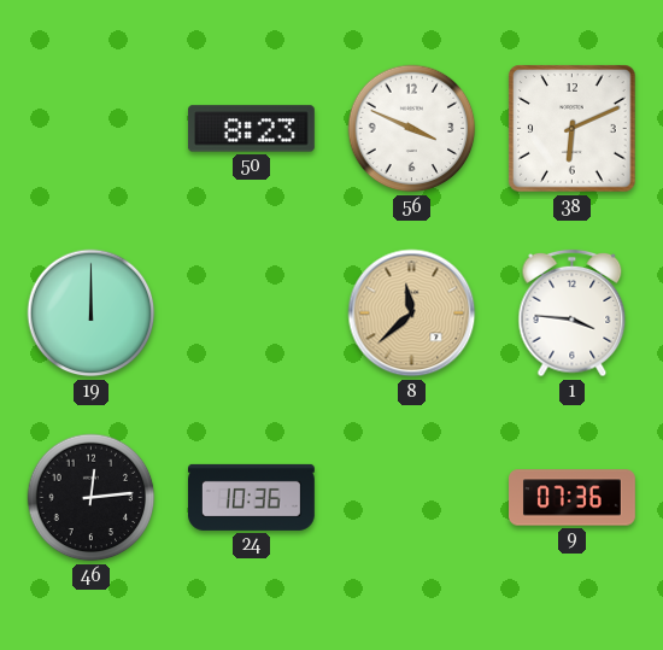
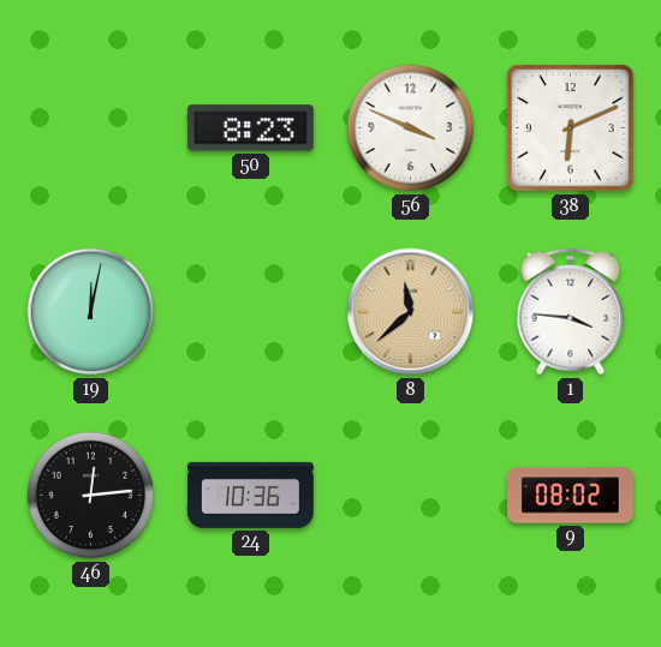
19: 12:00 -> 12:02 (91, 312)
9: 07:36 -> 08:02 (571, 496)
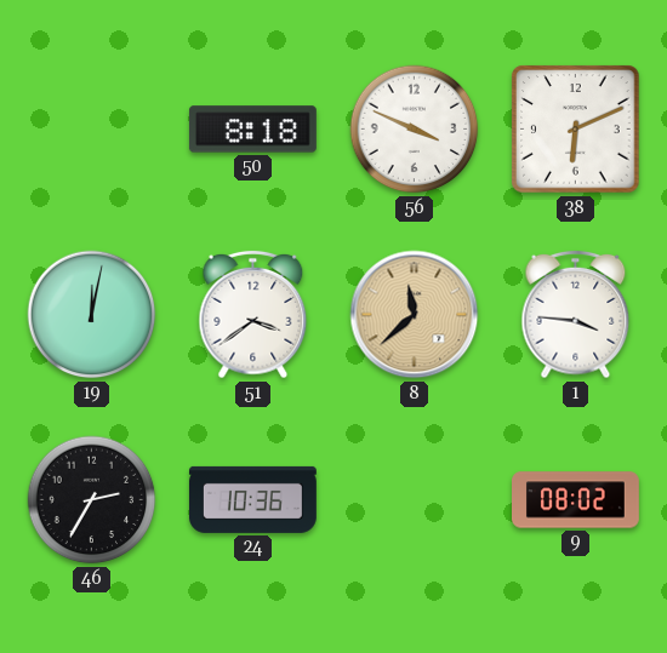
50: 8:23 -> 8:18 (252, 130)
51: none -> 3:39 (253, 315)
46: 12:14 -> 2:35 (92, 500)
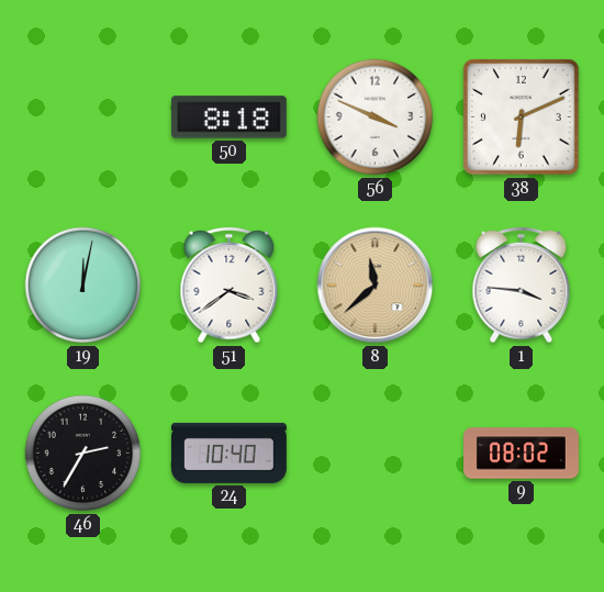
24: 10:36 -> 10:40 (228, 453)
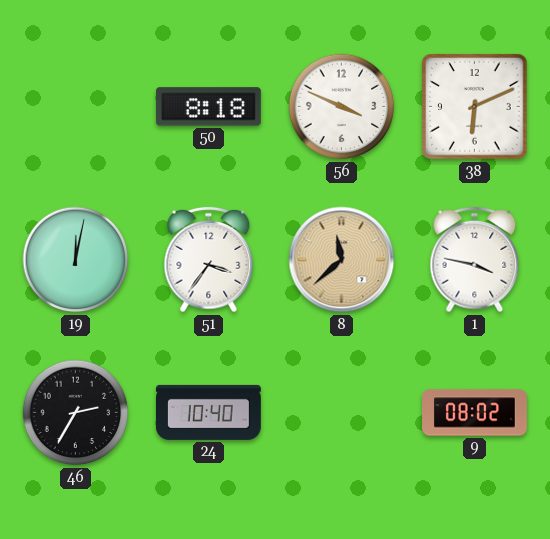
51: 3:39 -> 3:36 (209, 260)
1: 3:46 -> 3:47 (475, 260)
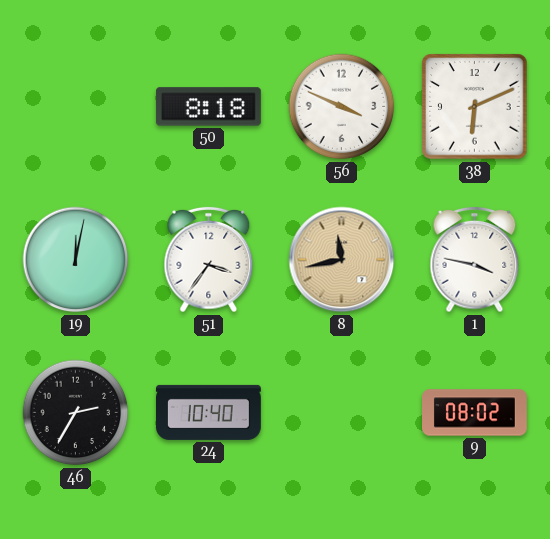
8: 11:38 -> 11:43 (342, 260)
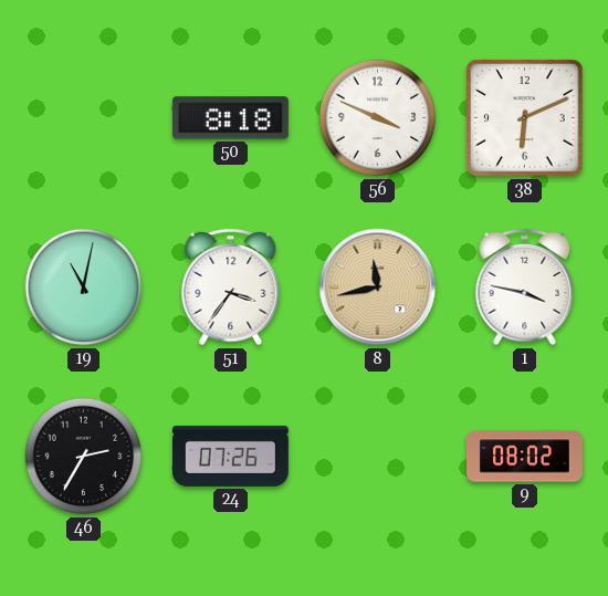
19: 12:02 -> 11:02 (84, 287)
24: 10:40 -> 07:26 (230, 456)
